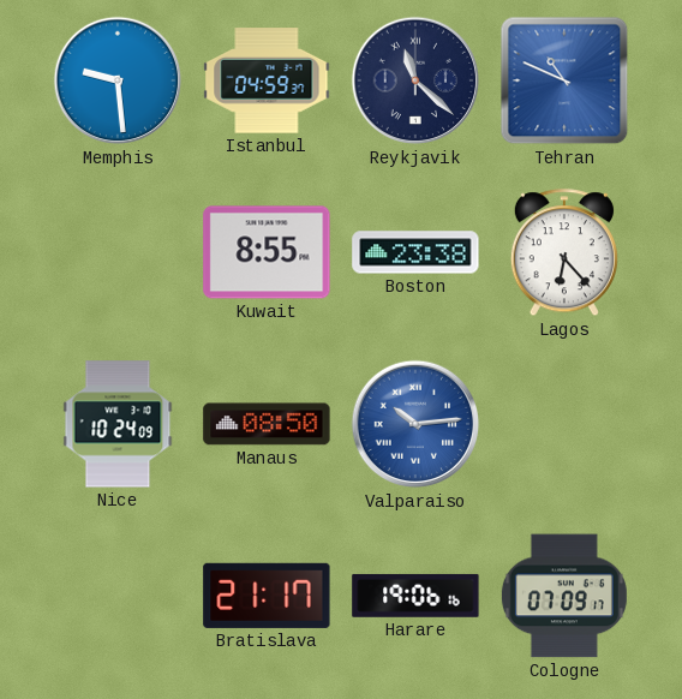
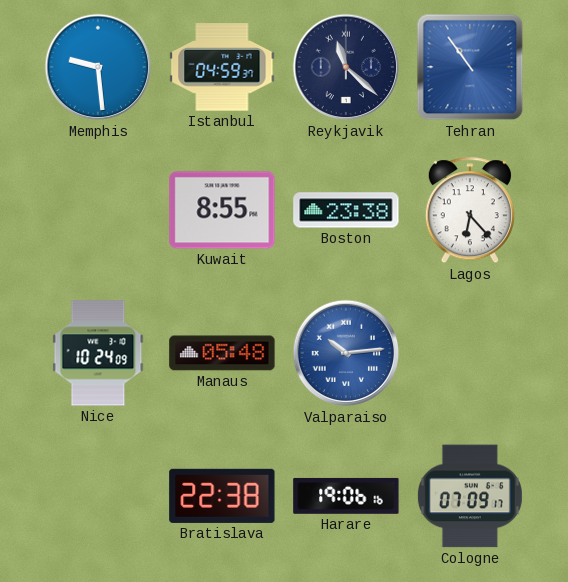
Tehran: 10:49 -> 10:54 (470, 67)
Manaus: 08:50 -> 05:48 (222, 353)
Bratislava: 21:17 -> 22:38 (222, 496)
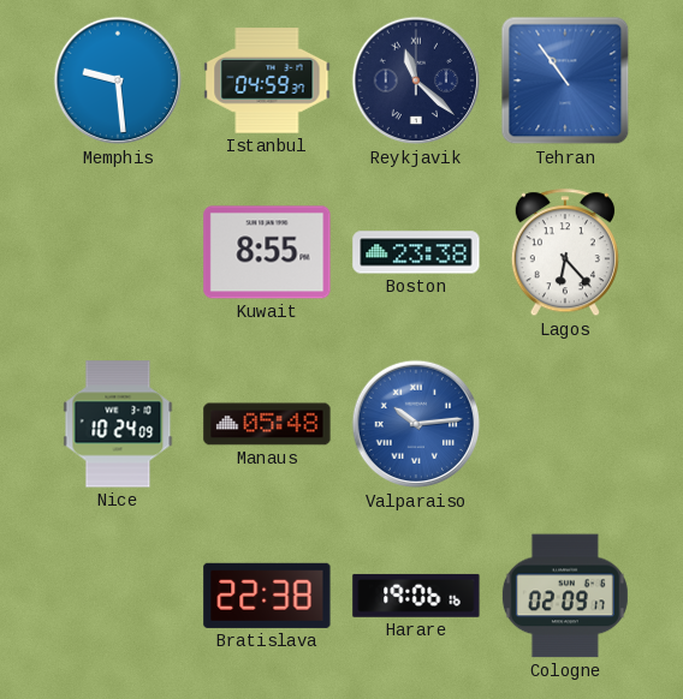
Cologne: 07:09 -> 02:09 (565, 596)
